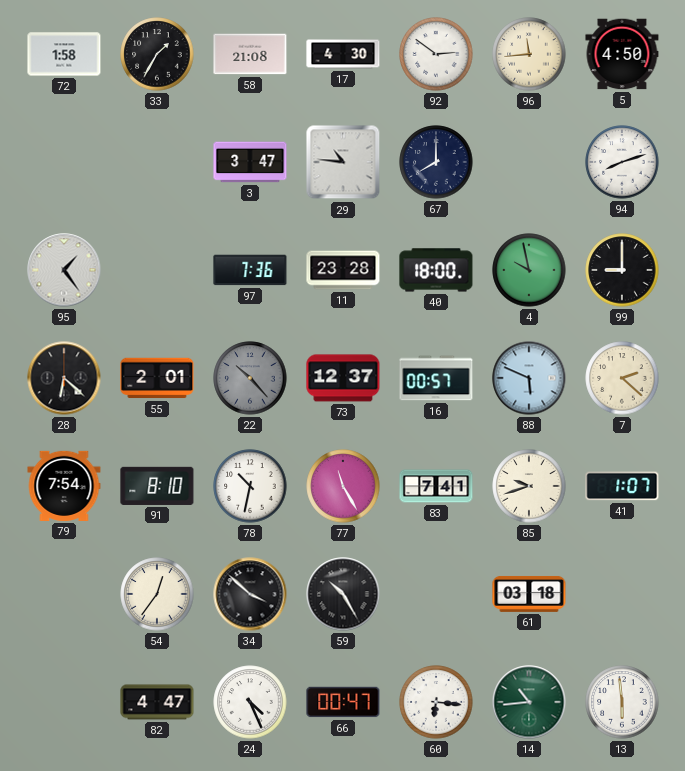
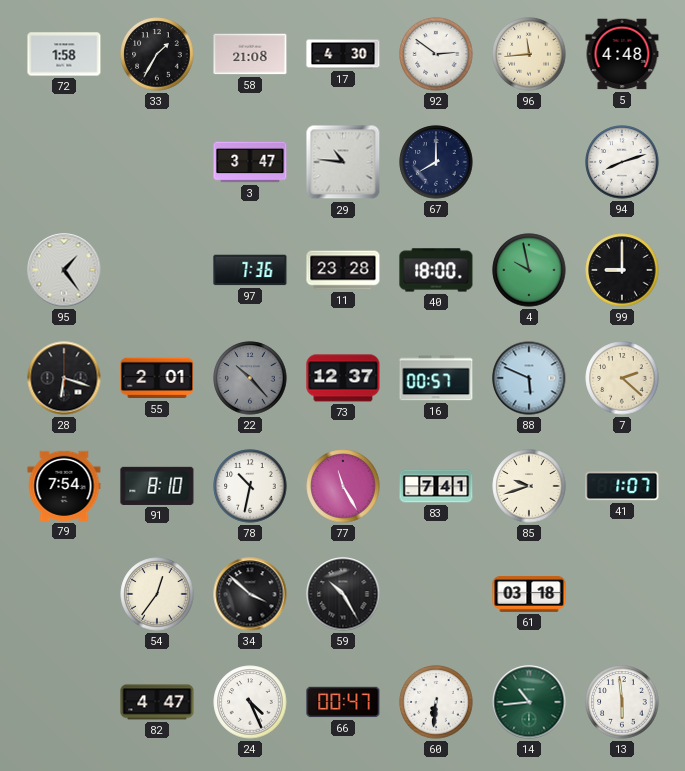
5: 4:50 -> 4:48 (622, 54)
28: 6:22 -> 6:18 (64, 378)
60: 6:16 -> 6:31 (436, 702)
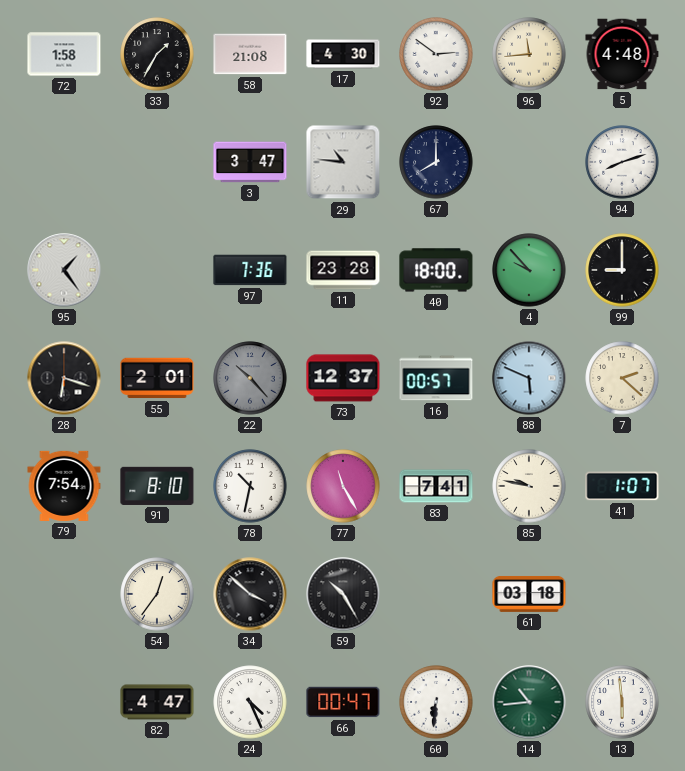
4: 9:58 -> 9:53 (529, 270)
85: 9:42 -> 9:47 (529, 486)
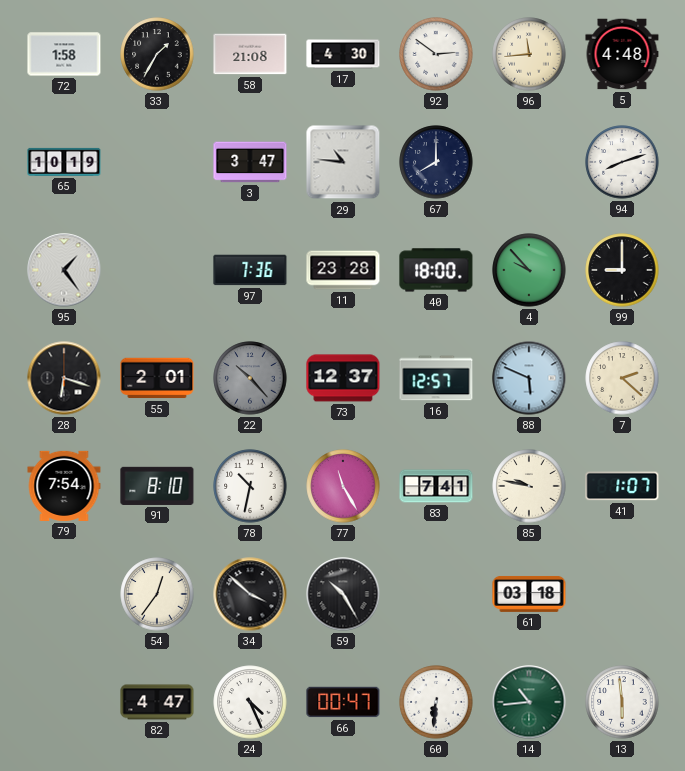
65: none -> 10:19 (64, 162)
16: 00:57 -> 12:57 (436, 378)
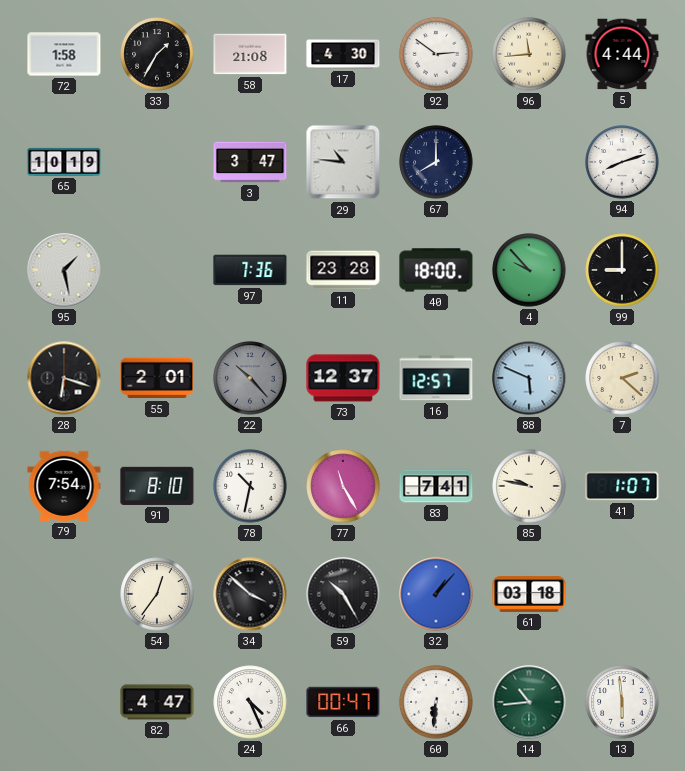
5: 4:48 -> 4:44 (622, 54)
95: 1:24 -> 1:28 (64, 270)
32: none -> 1:07 (436, 594)
